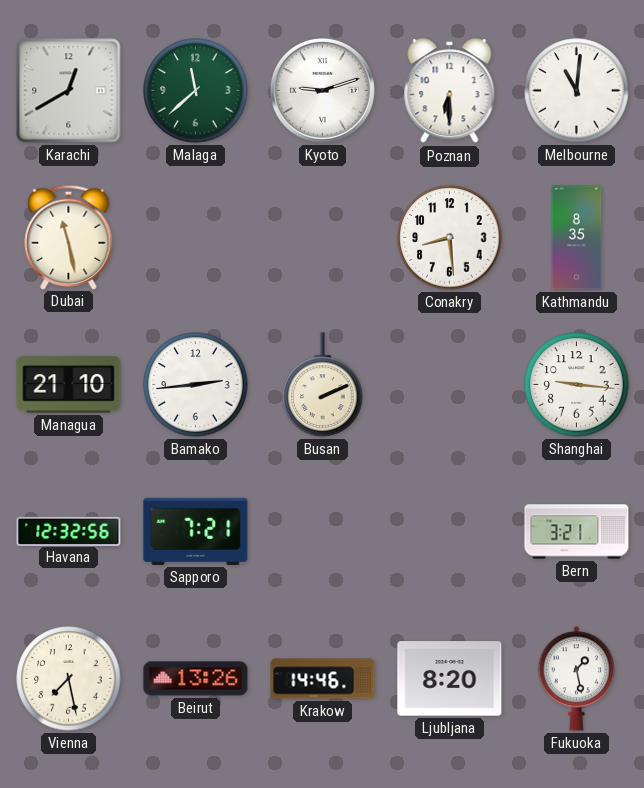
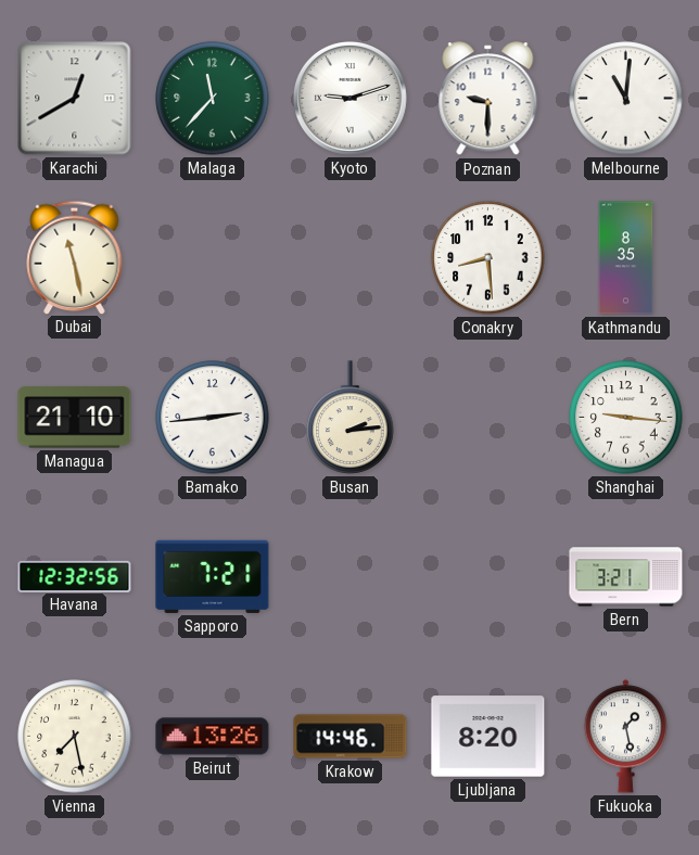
Malaga: 11:38 -> 11:37 (213, 99)
Poznan: 6:30 -> 9:30 (488, 99)
Busan: 2:11 -> 2:14 (351, 418)
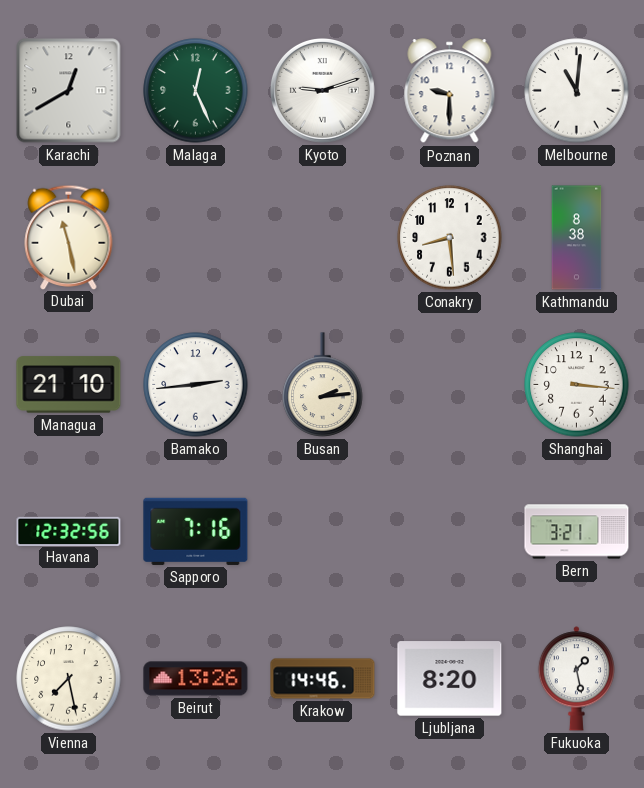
Malaga: 11:37 -> 12:26 (196, 91)
Kathmandu: 8:35 -> 8:38 (577, 238)
Shanghai: 9:16 -> 3:16 (577, 385)
Sapporo: 7:21 -> 7:16 (196, 531)
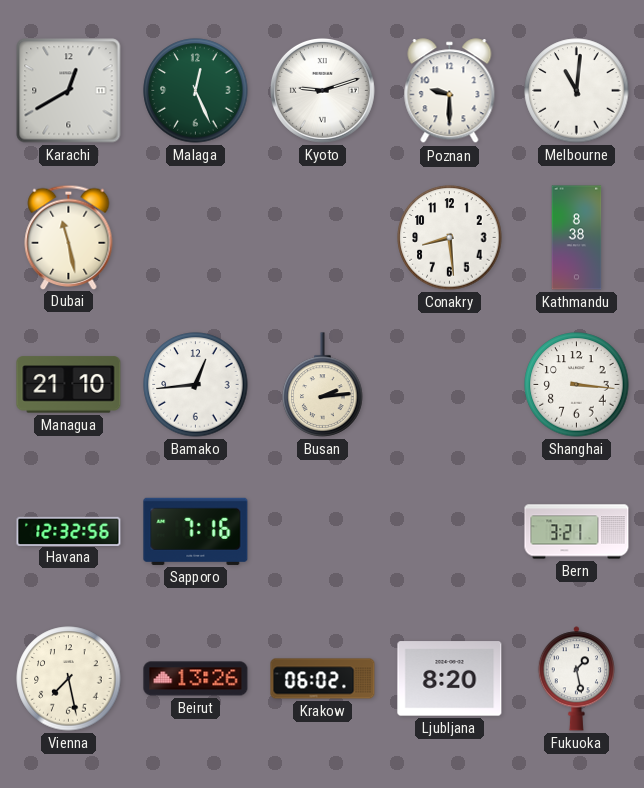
Bamako: 2:44 -> 12:44 (196, 385)
Krakow: 14:46 -> 06:02 (323, 679)
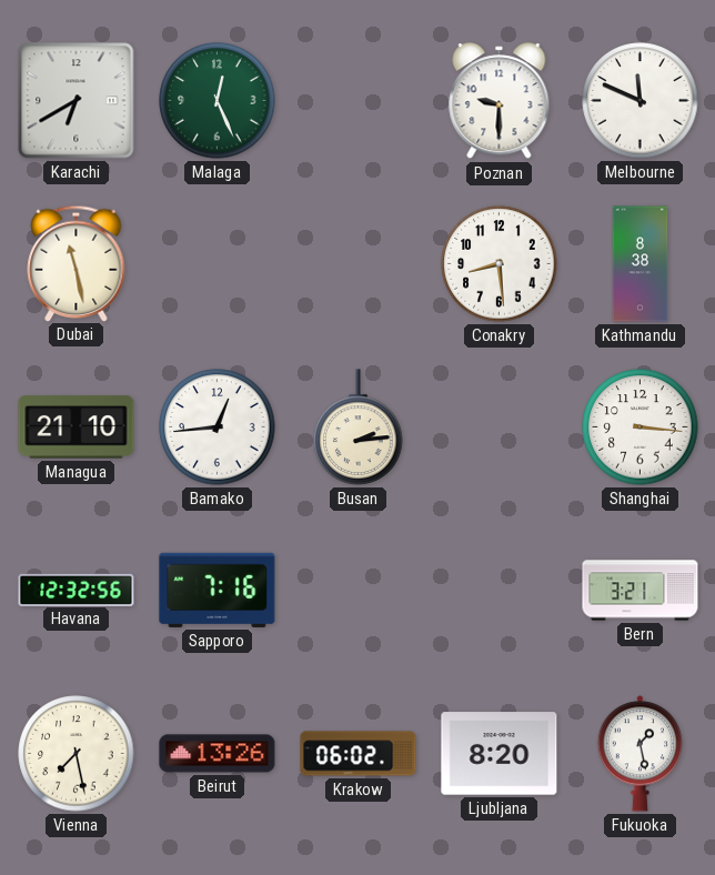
Karachi: 12:40 -> 6:40 (77, 101)
Kyoto: 9:12 -> none (322, 90)
Melbourne: 11:01 -> 11:49 (641, 101)
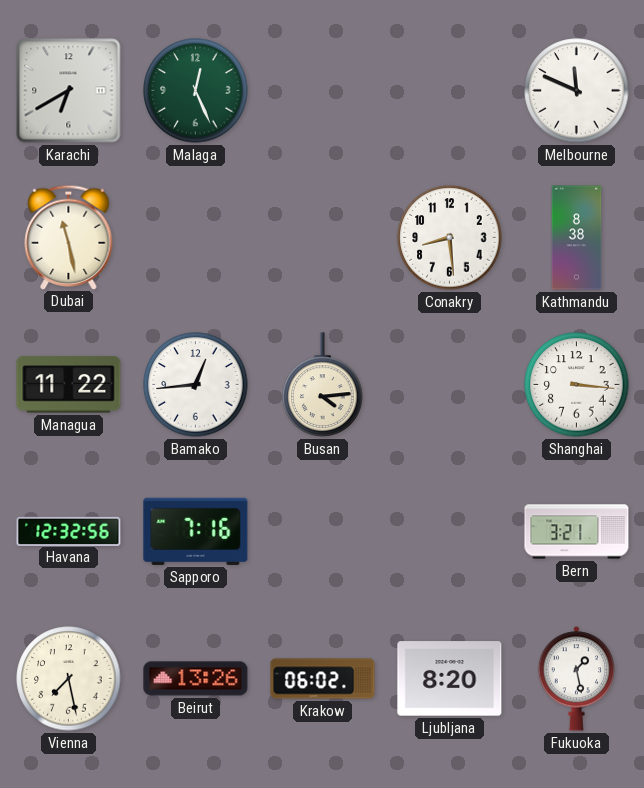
Poznan: 9:30 -> none (500, 101)
Managua: 21:10 -> 11:22 (69, 385)
Busan: 2:14 -> 4:14 (323, 385)
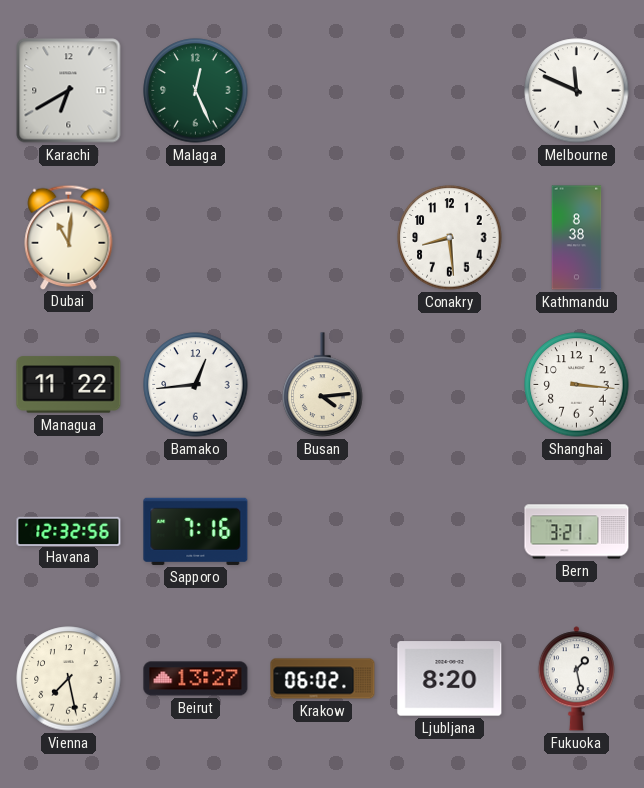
Dubai: 11:28 -> 11:01 (69, 237)
Beirut: 13:26 -> 13:27 (196, 679)
